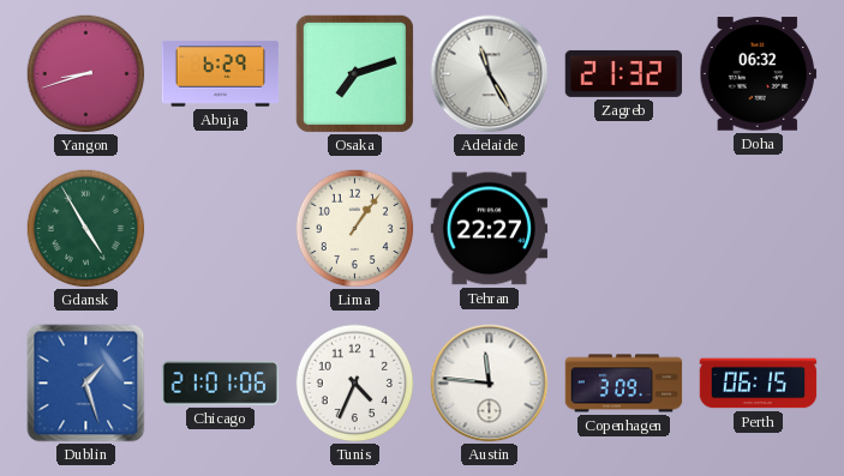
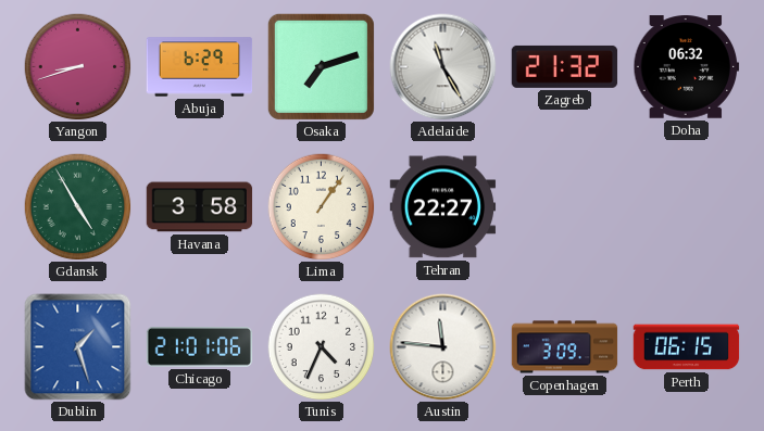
Havana: none -> 3:58 (200, 207)
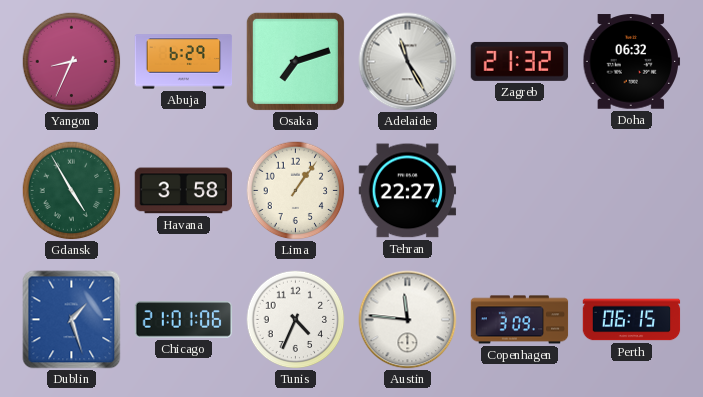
Yangon: 8:42 -> 8:34 (72, 62)
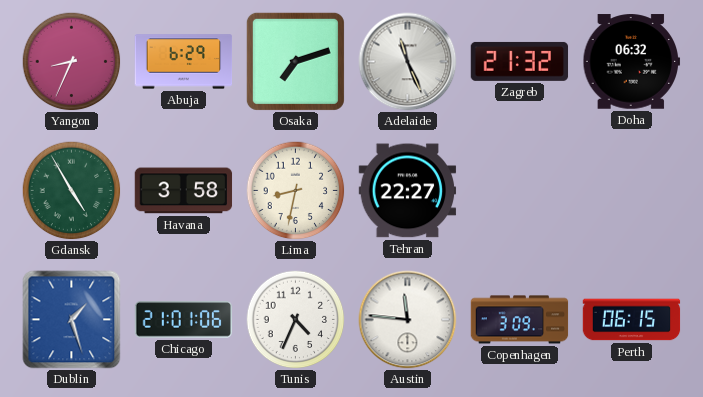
Adelaide: 11:25 -> 11:26 (408, 62)
Lima: 1:06 -> 8:32 (296, 191)
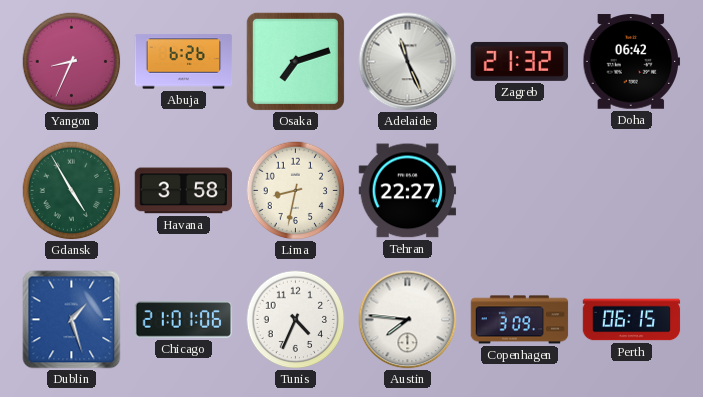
Abuja: 6:29 -> 6:26 (184, 62)
Doha: 06:32 -> 06:42 (632, 62)
Austin: 11:46 -> 7:46 (408, 320)
